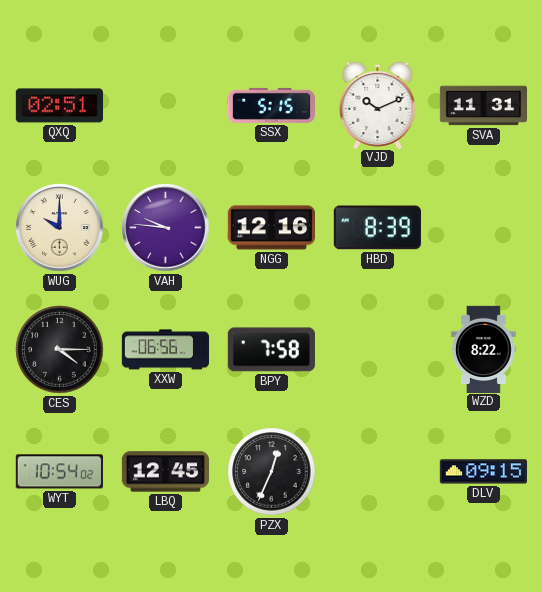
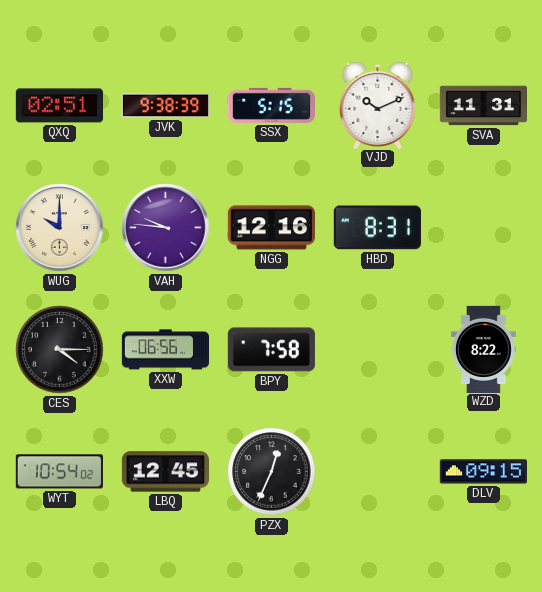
JVK: none -> 9:38 (165, 106)
HBD: 8:39 -> 8:31 (377, 228)
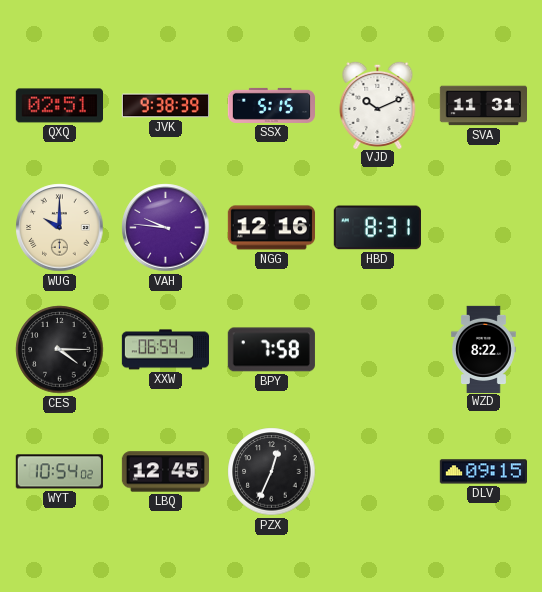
XXW: 06:56 -> 06:54 (165, 350)
